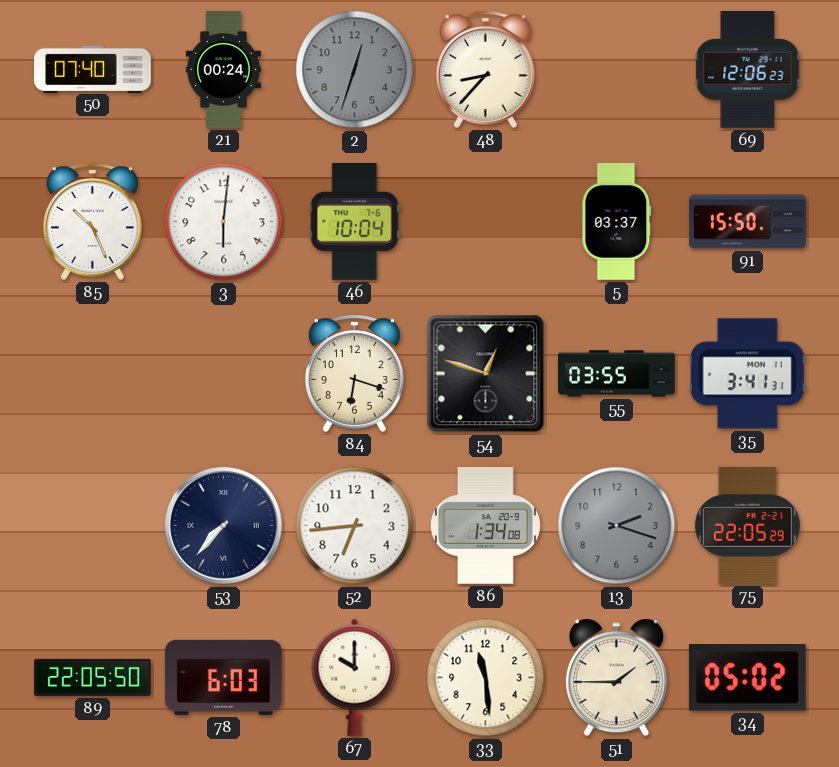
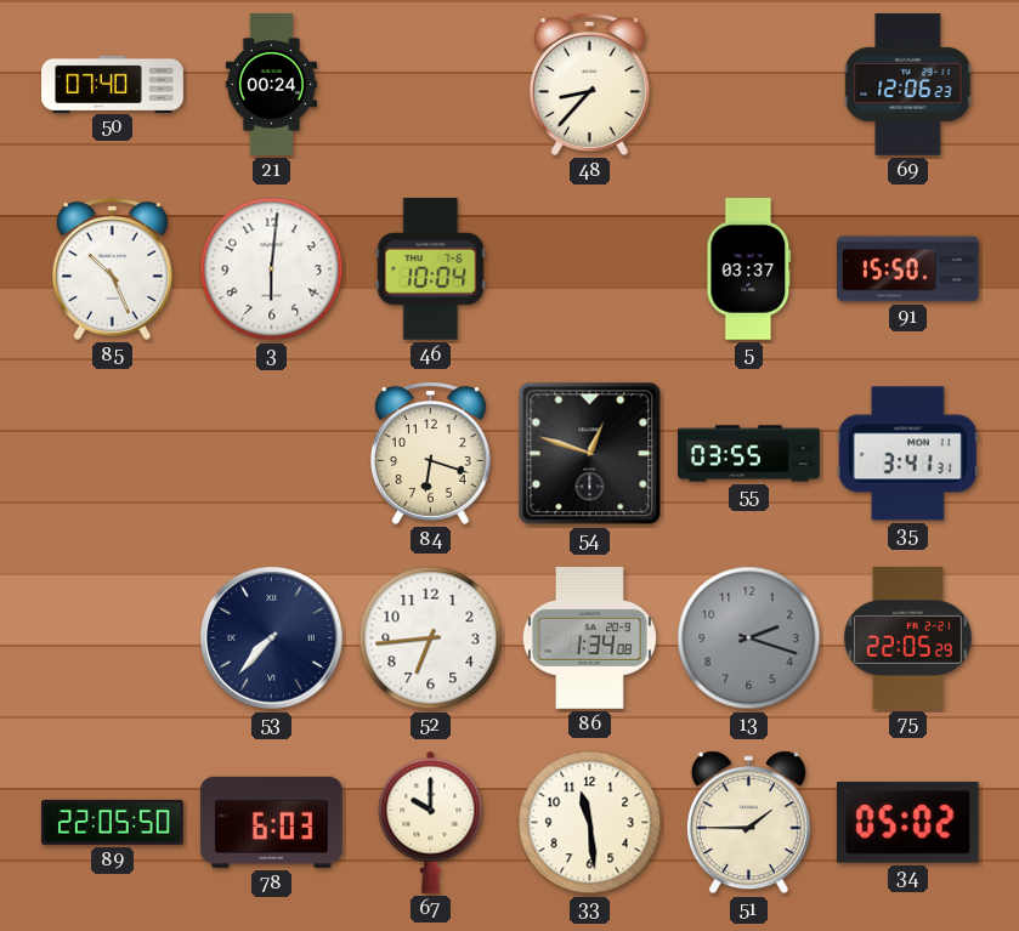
2: 12:33 -> none (355, 70)
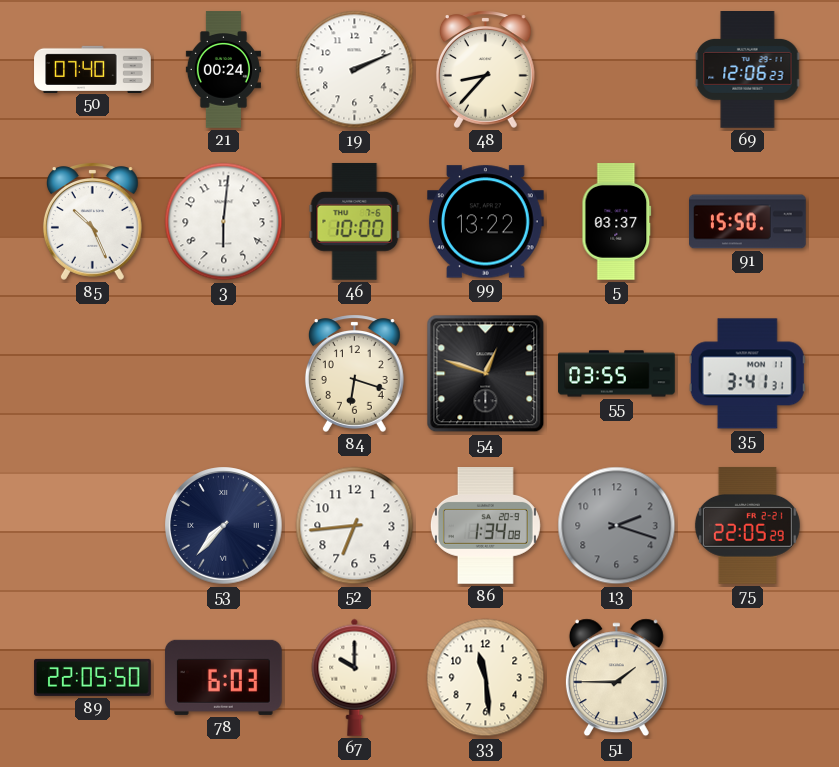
19: none -> 2:11 (355, 70)
46: 10:04 -> 10:00 (355, 221)
99: none -> 13:22 (486, 222)
34: 05:02 -> none (907, 823)
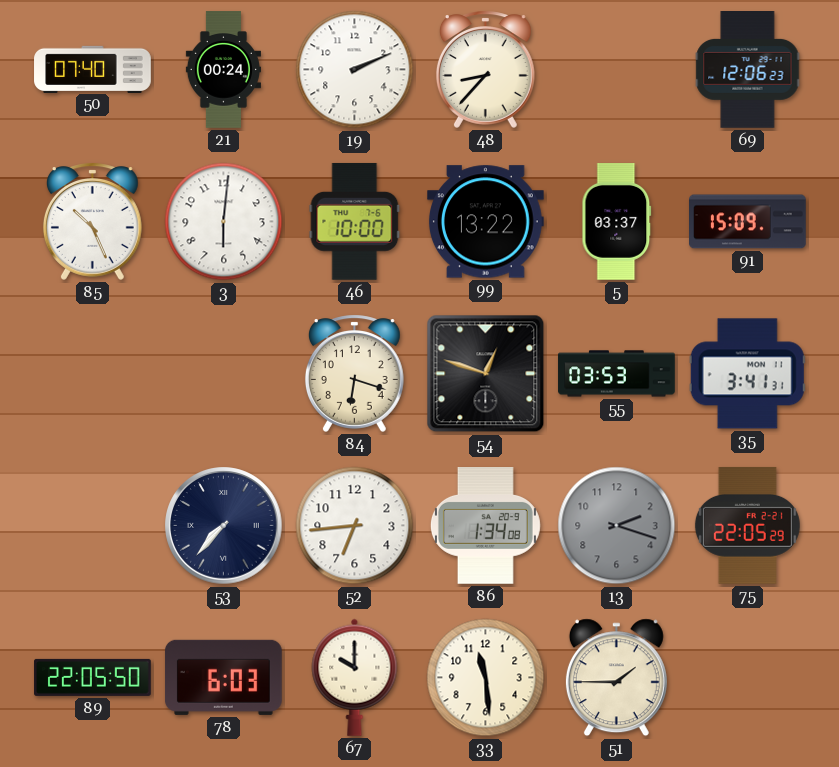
91: 15:50 -> 15:09 (748, 222)
55: 03:55 -> 03:53 (617, 374)
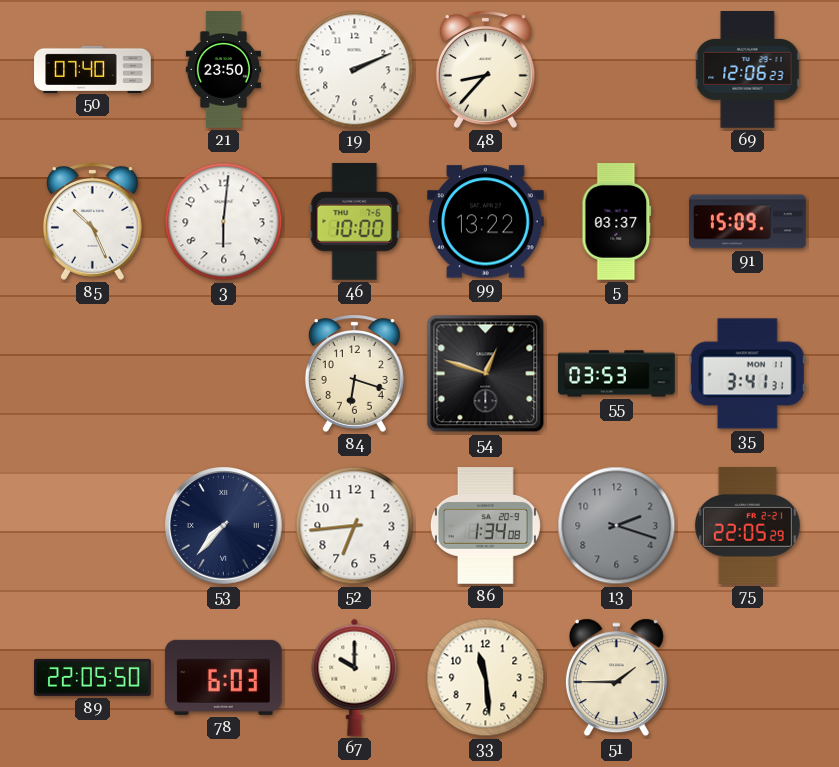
21: 00:24 -> 23:50 (223, 70)
